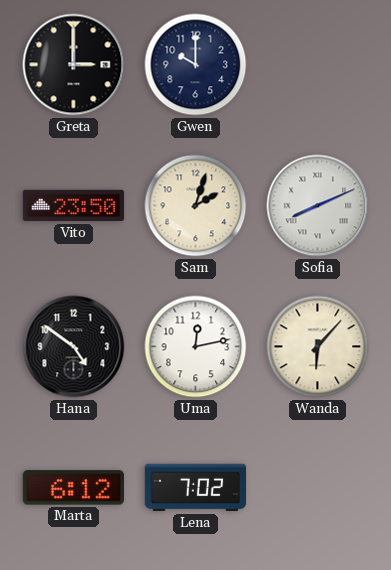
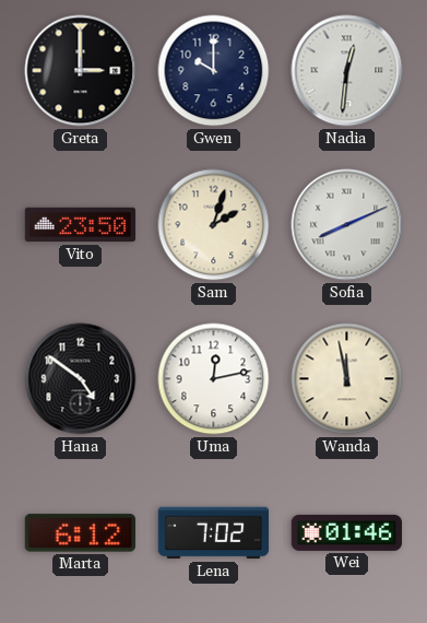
Nadia: none -> 12:31 (347, 71)
Wanda: 6:07 -> 11:58 (347, 379)
Wei: none -> 01:46 (347, 532)
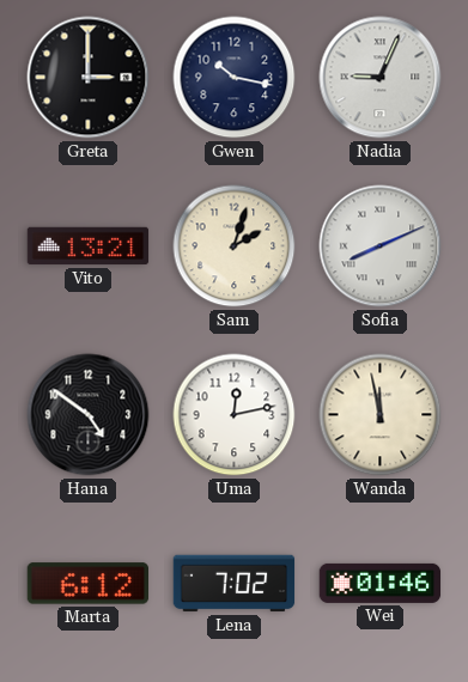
Gwen: 10:00 -> 10:17 (235, 78)
Nadia: 12:31 -> 9:04 (381, 78)
Vito: 23:50 -> 13:21 (89, 246)
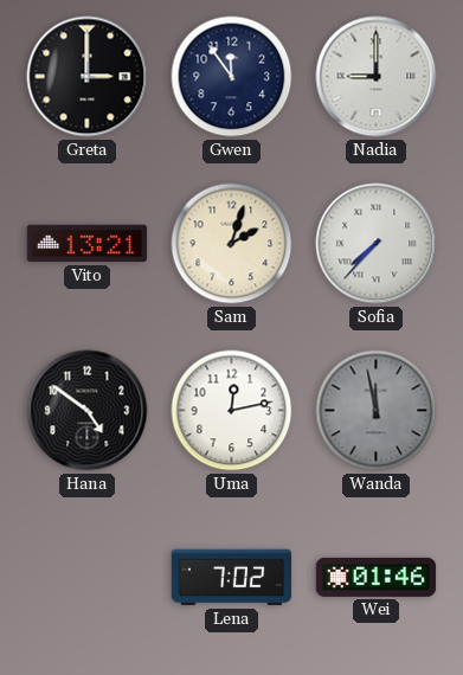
Gwen: 10:17 -> 11:54 (232, 77)
Nadia: 9:04 -> 9:00 (377, 77)
Sofia: 8:11 -> 7:37 (377, 244)
Wanda dial: cream -> grey (377, 411)
Marta: 6:12 -> none (87, 584)
